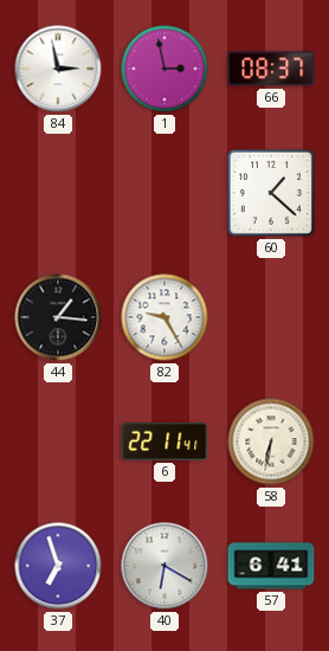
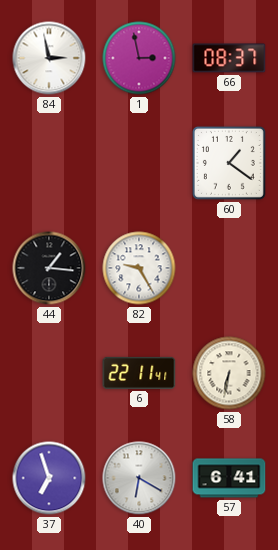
60: 1:22 -> 1:21 (229, 163)
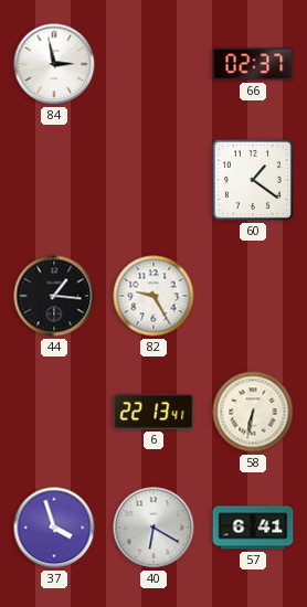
1: 2:58 -> none (139, 58)
66: 08:37 -> 02:37 (253, 64)
6: 22:11 -> 22:13 (153, 412)
37: 6:57 -> 3:57 (54, 528)
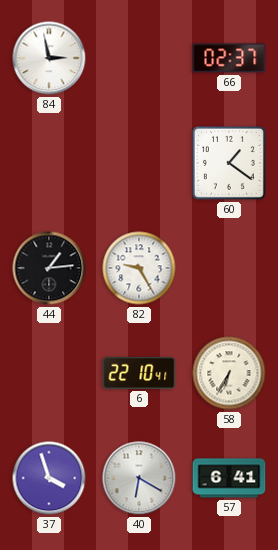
44: 1:16 -> 1:14 (49, 268)
6: 22:13 -> 22:10 (139, 373)
58: 6:32 -> 6:35 (229, 373)
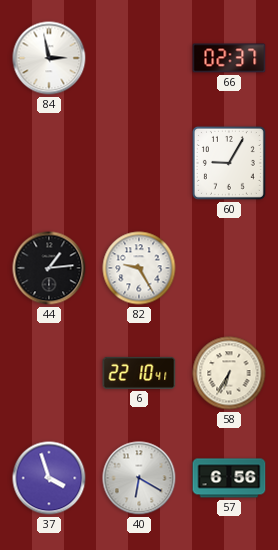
60: 1:21 -> 9:05 (229, 163)
57: 6:41 -> 6:56 (229, 478)
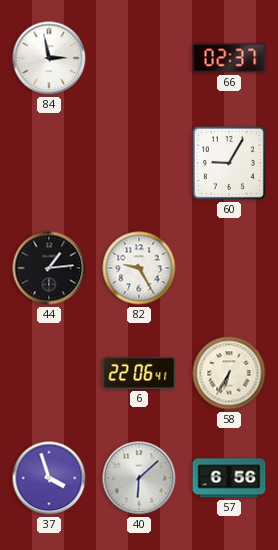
6: 22:10 -> 22:06 (139, 373)
40: 6:20 -> 6:08 (139, 478)
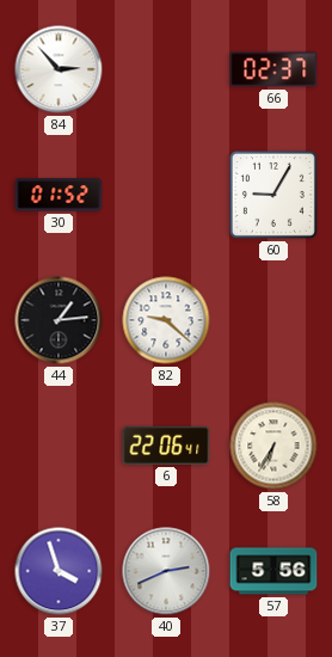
84: 2:58 -> 2:53 (59, 69)
30: none -> 01:52 (59, 195)
82: 9:25 -> 9:22 (166, 320)
40: 6:08 -> 2:41 (166, 571)
57: 6:56 -> 5:56 (273, 571)
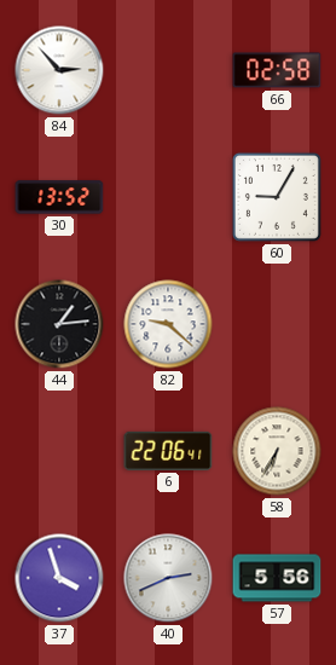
66: 02:37 -> 02:58 (277, 70)
30: 01:52 -> 13:52 (59, 197)
